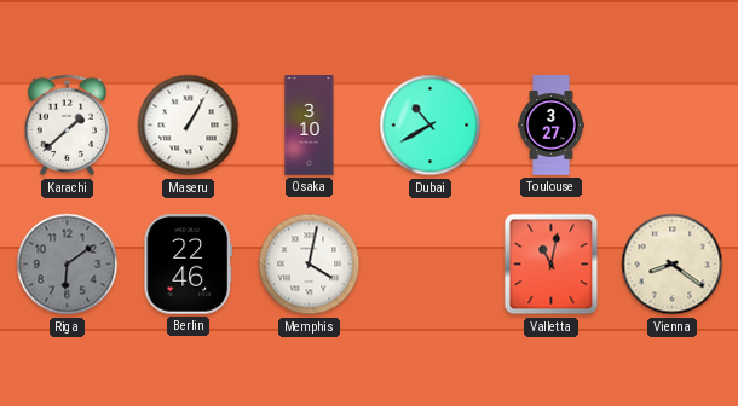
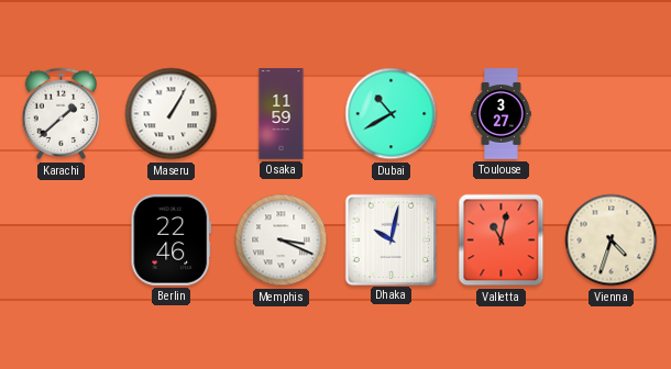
Osaka: 3:10 -> 11:59 (282, 114)
Riga: 6:09 -> none (68, 265)
Memphis: 4:02 -> 3:19 (282, 241)
Dhaka: none -> 10:02 (391, 239)
Vienna: 8:21 -> 4:33 (612, 241)
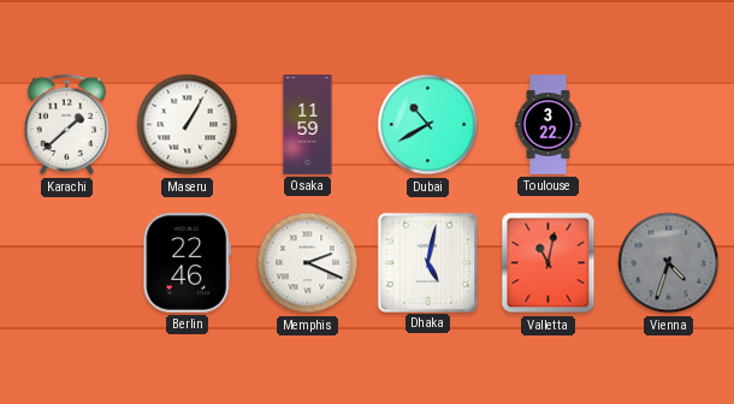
Toulouse: 3:27 -> 3:22 (549, 125)
Memphis: 3:19 -> 2:19 (308, 263)
Dhaka: 10:02 -> 5:02 (427, 262)
Vienna dial: cream -> grey (669, 263)
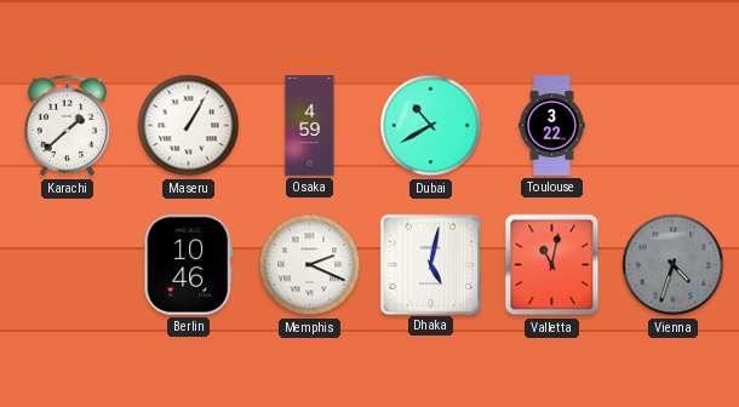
Osaka: 11:59 -> 4:59 (310, 126)
Berlin: 22:46 -> 10:46 (189, 265)
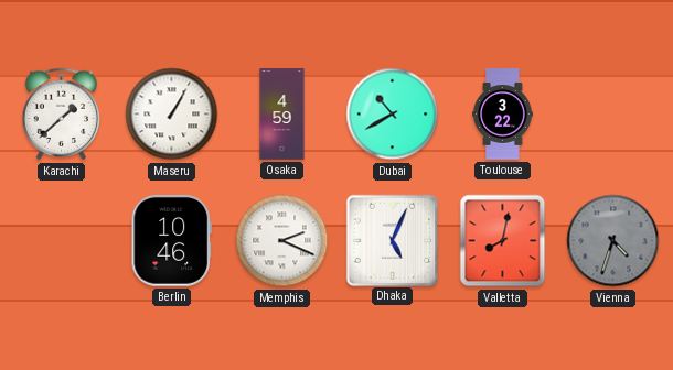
Dhaka: 5:02 -> 5:04 (392, 240)
Valletta: 11:02 -> 8:02 (503, 241)
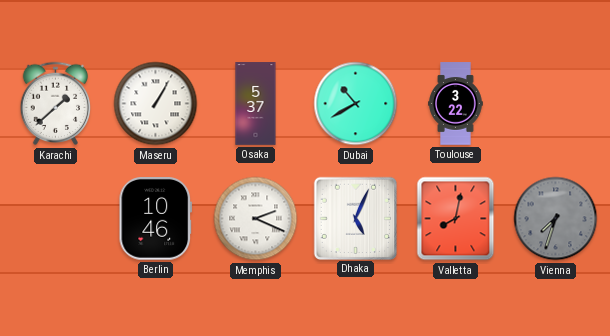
Osaka: 4:59 -> 5:37 (256, 104)
Vienna: 4:33 -> 7:33 (556, 219)
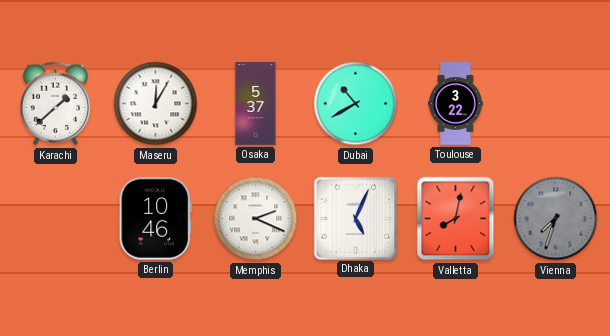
Maseru: 1:05 -> 12:05 (156, 104)
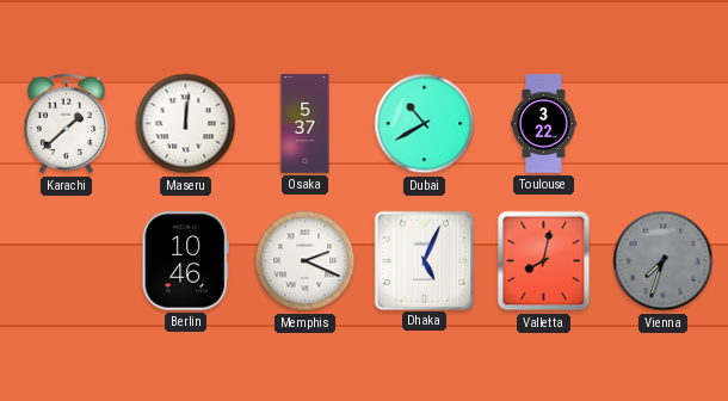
Maseru: 12:05 -> 12:01 (186, 124)
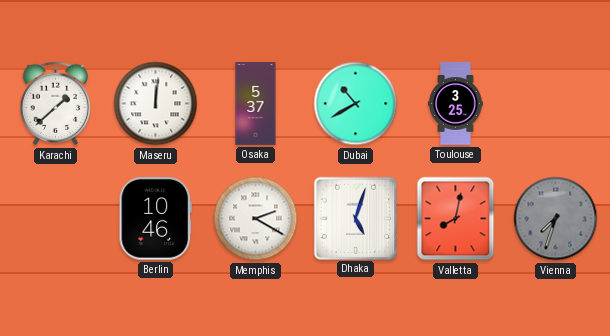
Toulouse: 3:22 -> 3:25 (456, 104)
Memphis: 2:19 -> 2:20 (256, 219)
Dhaka: 5:04 -> 5:03 (355, 218)
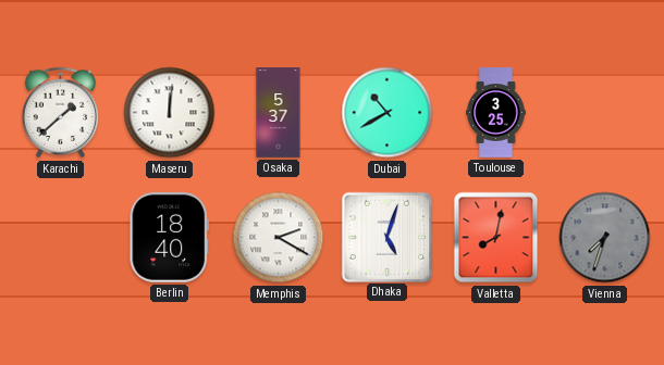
Berlin: 10:46 -> 18:40 (170, 238)
